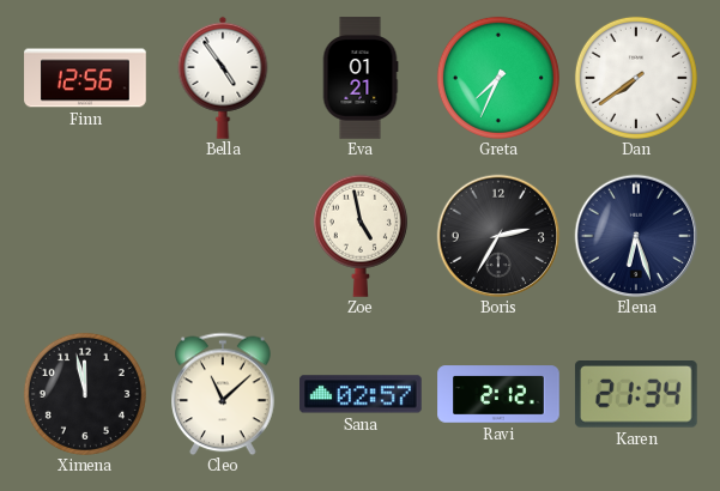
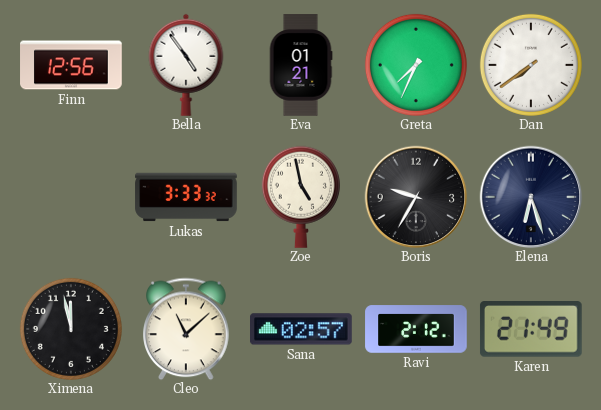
Lukas: none -> 3:33 (186, 197)
Boris: 2:35 -> 9:35 (416, 197)
Karen: 21:34 -> 21:49 (531, 329)
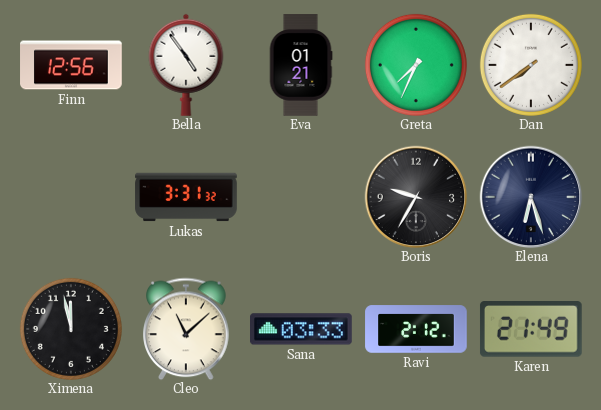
Lukas: 3:33 -> 3:31 (186, 197)
Zoe: 4:58 -> none (301, 197)
Sana: 02:57 -> 03:33 (302, 329)
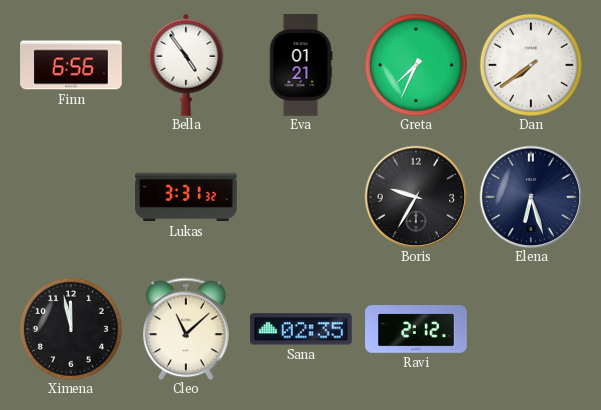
Finn: 12:56 -> 6:56 (71, 65)
Sana: 03:33 -> 02:35 (302, 329)
Karen: 21:49 -> none (531, 329)
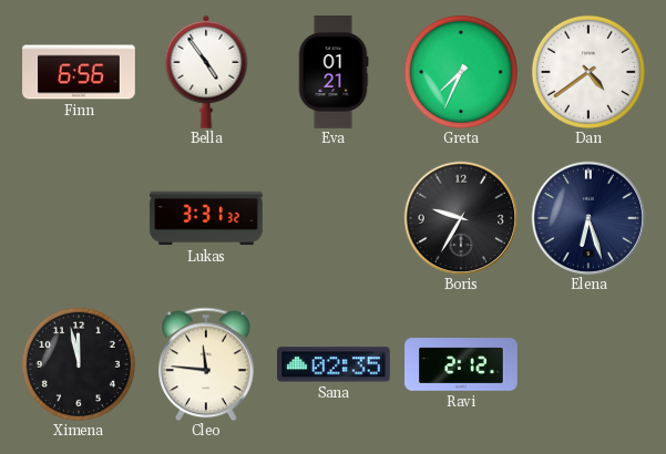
Dan: 7:39 -> 4:39 (588, 72)
Cleo: 11:08 -> 11:46 (206, 364)
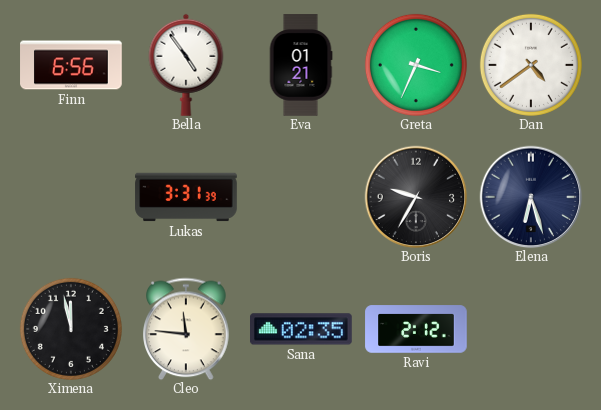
Greta: 7:34 -> 3:34 (416, 65)
Lukas: 3:31:32 -> 3:31:39 (186, 197)
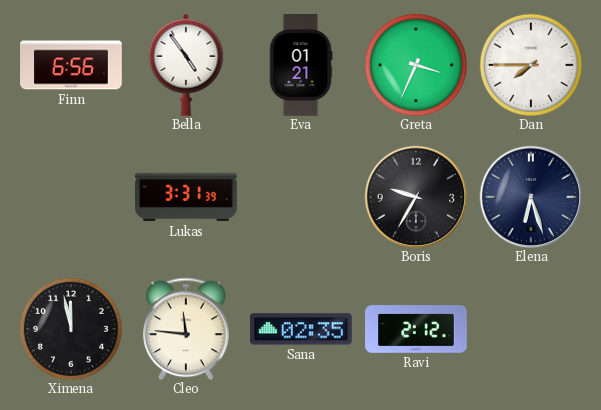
Dan: 4:39 -> 7:45 (531, 65)
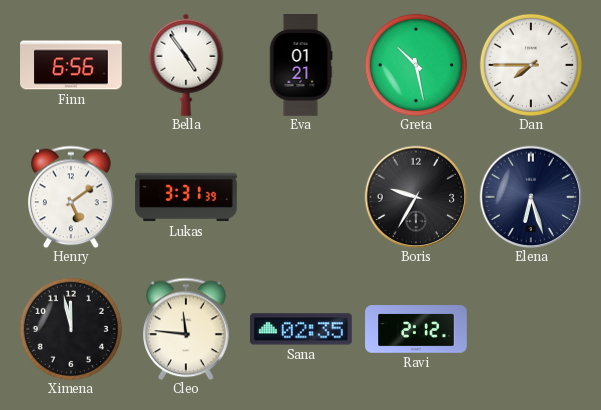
Greta: 3:34 -> 10:28 (416, 65)
Henry: none -> 5:09 (71, 197)
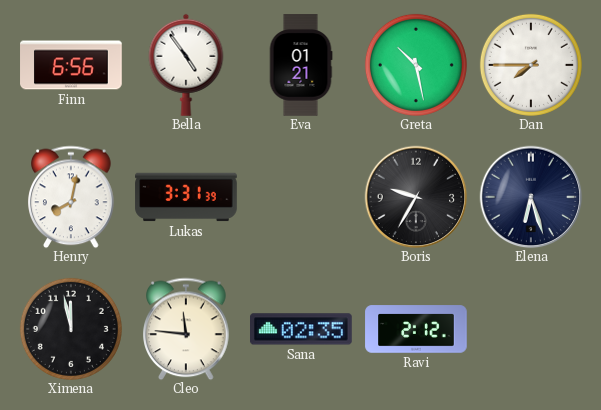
Henry: 5:09 -> 8:02 (71, 197)
